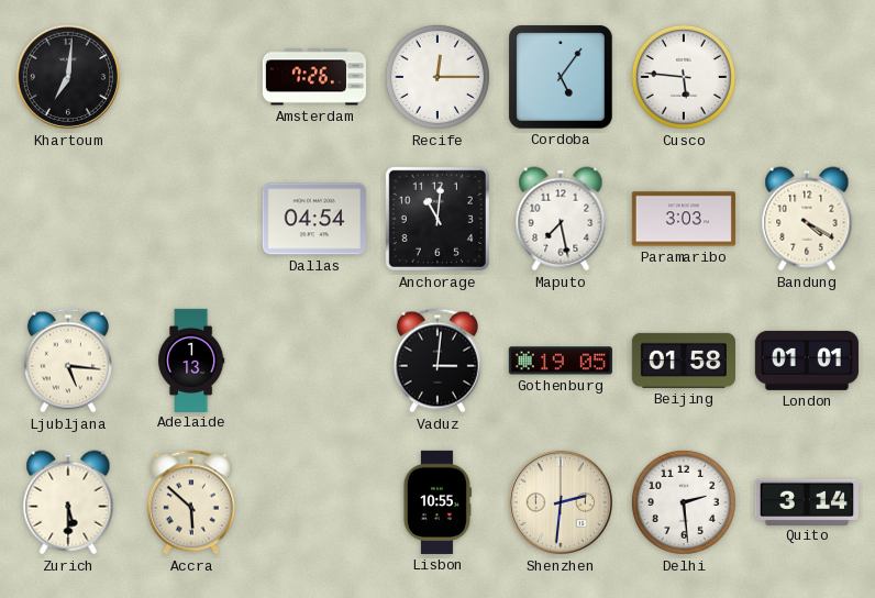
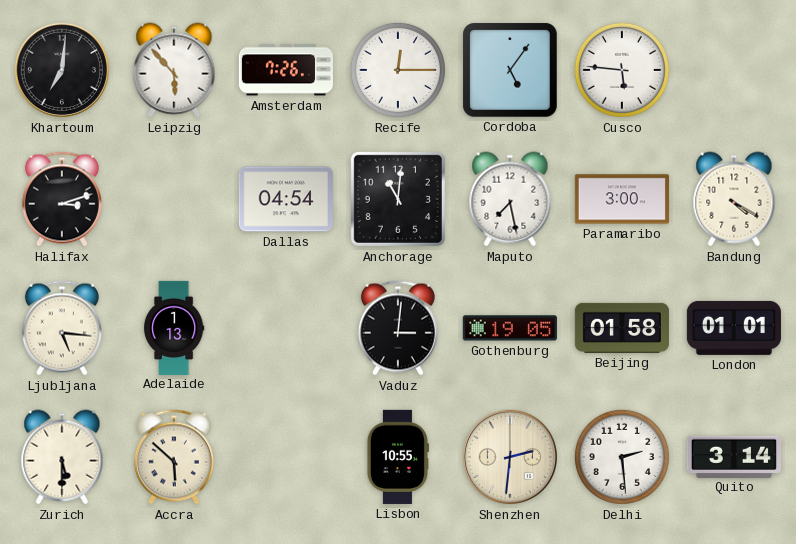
Leipzig: none -> 5:53 (174, 70)
Halifax: none -> 3:12 (62, 199)
Paramaribo: 3:03 -> 3:00 (622, 199)
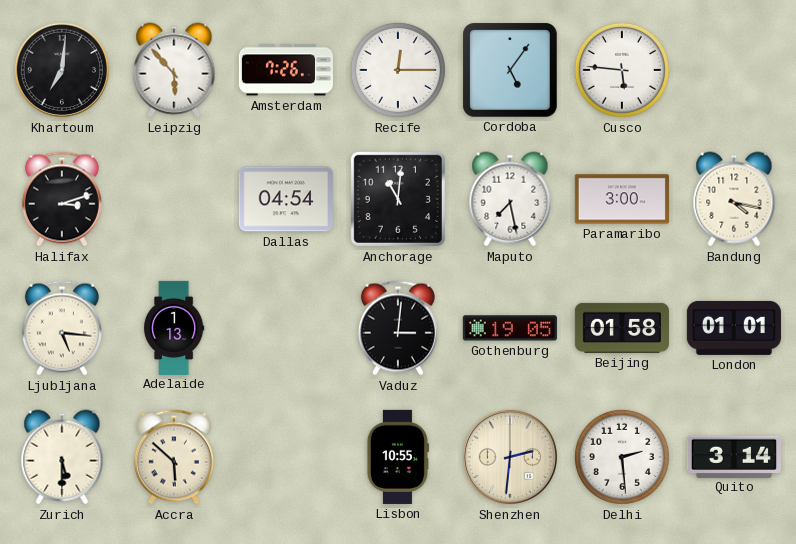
Bandung: 4:20 -> 4:17 (734, 199)
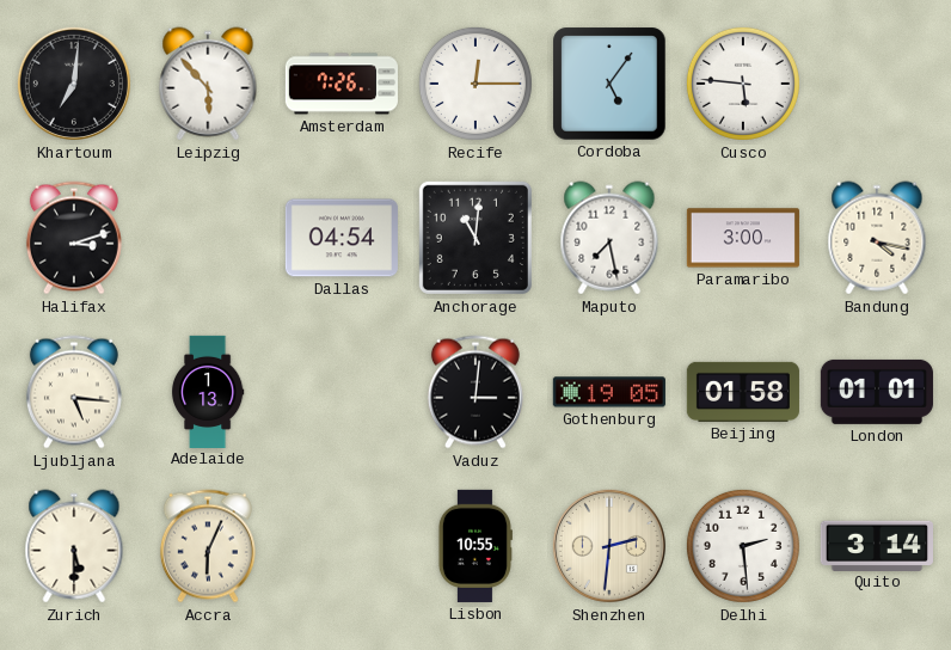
Accra: 5:52 -> 6:04 (208, 546)
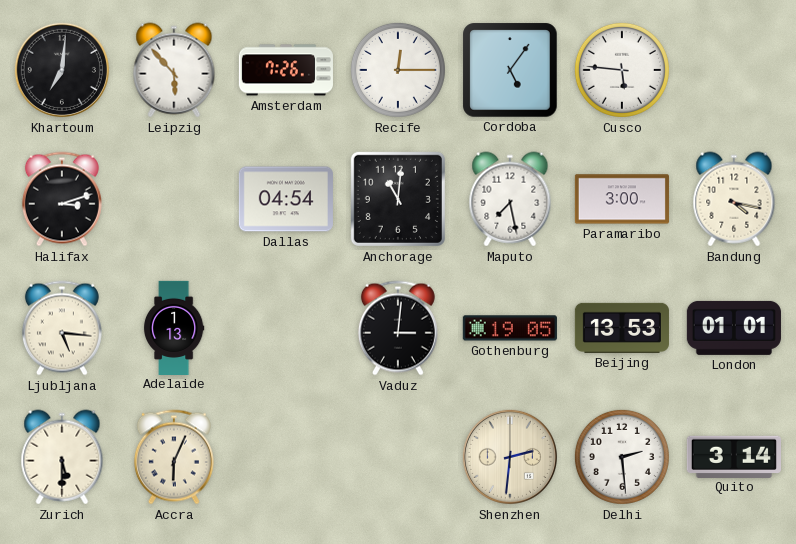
Beijing: 01:58 -> 13:53 (622, 328)
Lisbon: 10:55 -> none (474, 546)
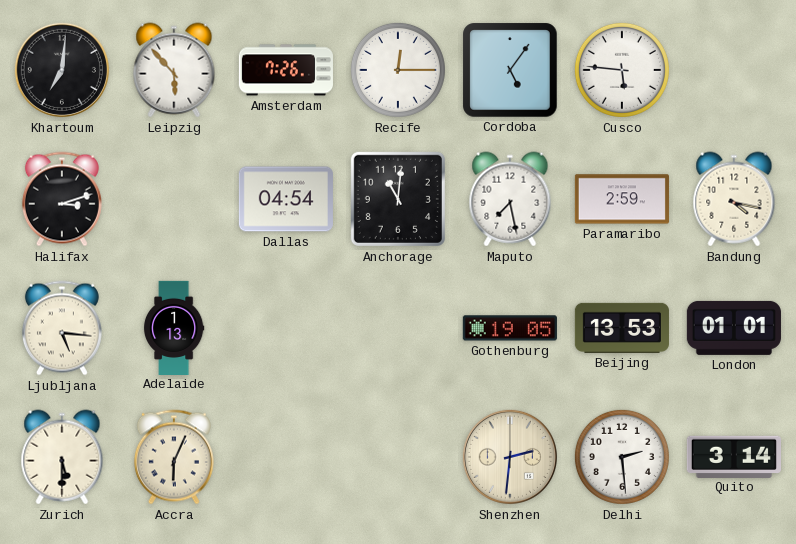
Paramaribo: 3:00 -> 2:59 (622, 199)
Vaduz: 3:01 -> none (398, 328)
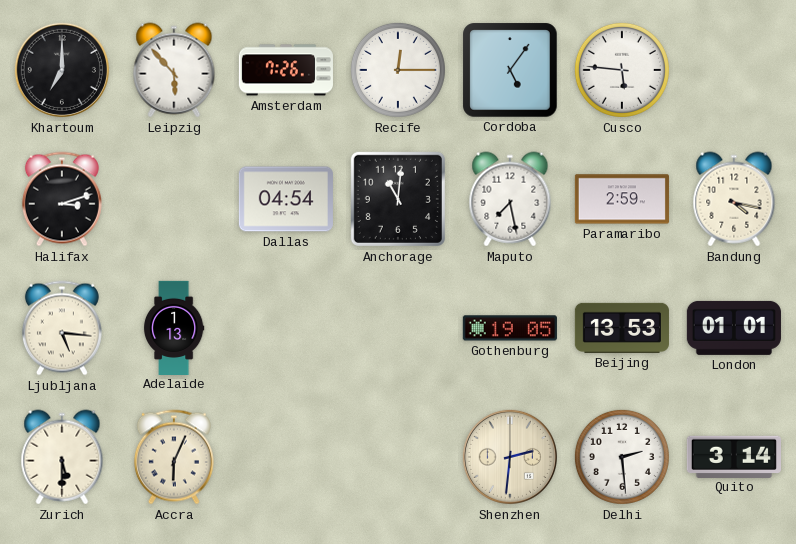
Khartoum: 7:01 -> 7:00 (62, 70)
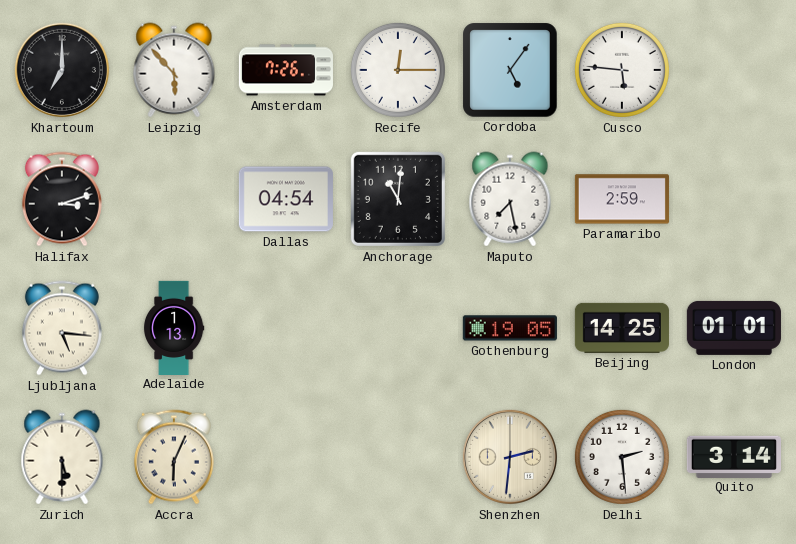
Bandung: 4:17 -> none (734, 199)
Beijing: 13:53 -> 14:25 (622, 328)
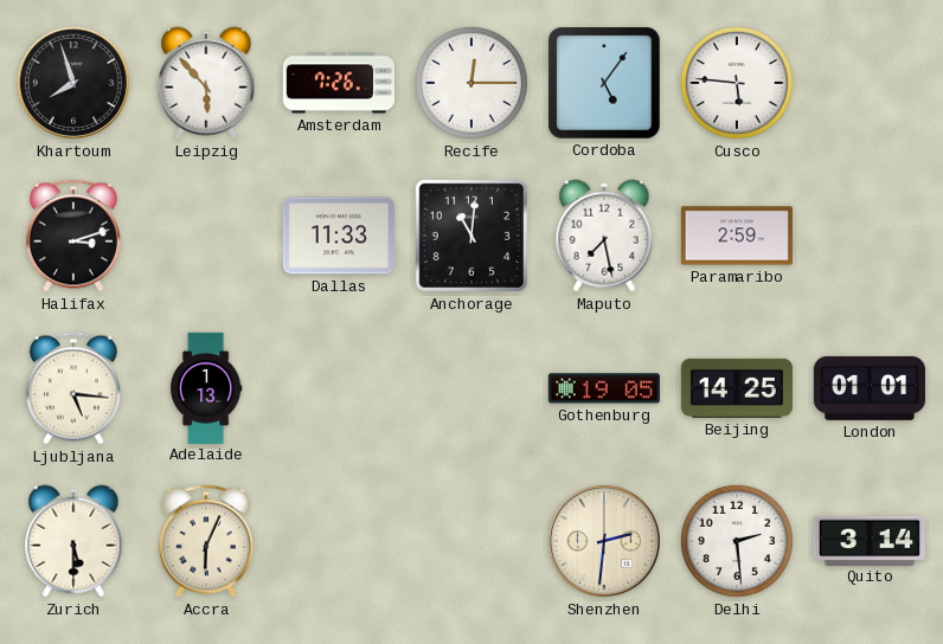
Khartoum: 7:00 -> 7:57 (73, 83)
Dallas: 04:54 -> 11:33 (339, 236)
